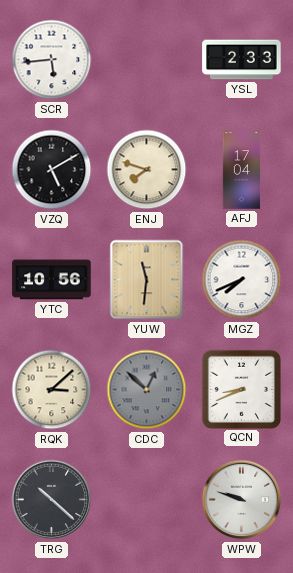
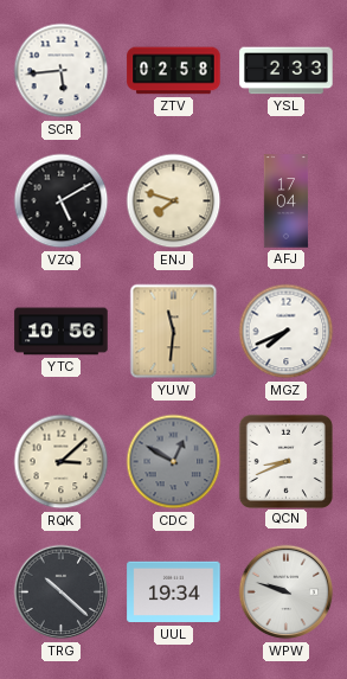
ZTV: none -> 02:58 (174, 71)
CDC: 12:52 -> 12:50 (174, 462)
UUL: none -> 19:34 (174, 592)
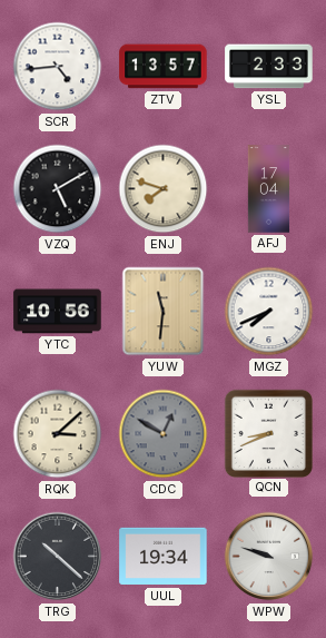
SCR: 5:44 -> 4:44 (58, 67)
ZTV: 02:58 -> 13:57 (164, 67)
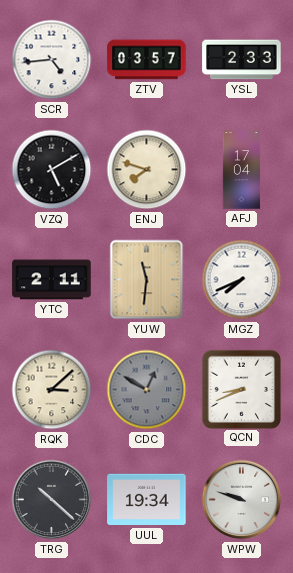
ZTV: 13:57 -> 03:57 (147, 60)
YTC: 10:56 -> 2:11 (52, 280)
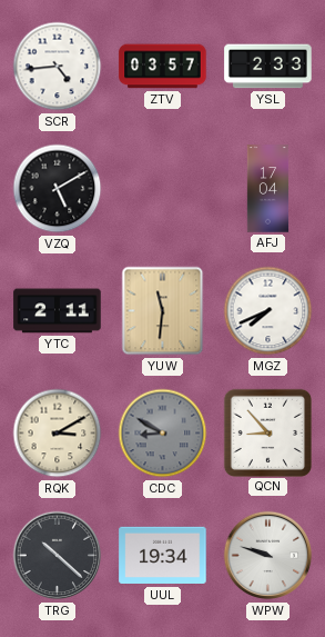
ENJ: 7:48 -> none (147, 170)
RQK: 3:08 -> 3:10 (58, 434)
CDC: 12:50 -> 8:50 (163, 434)
QCN: 8:41 -> 8:53 (267, 432)
